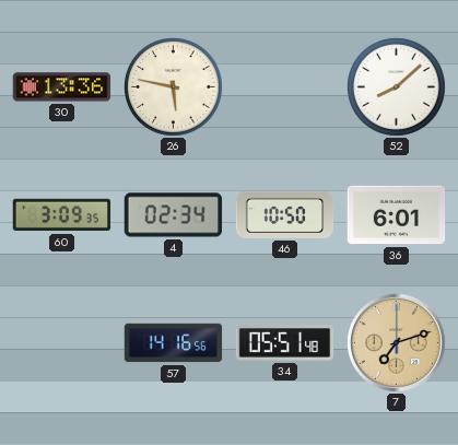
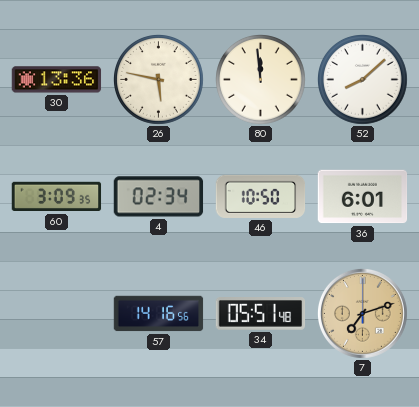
80: none -> 11:59 (261, 80)
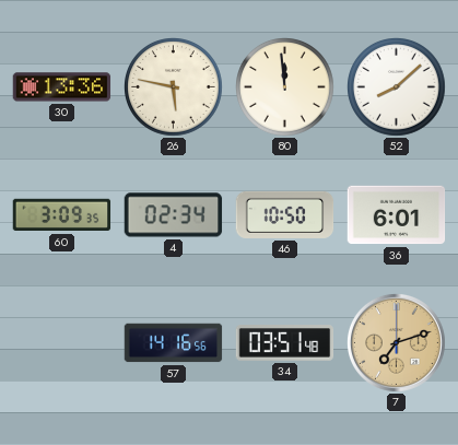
34: 05:51 -> 03:51 (285, 343)
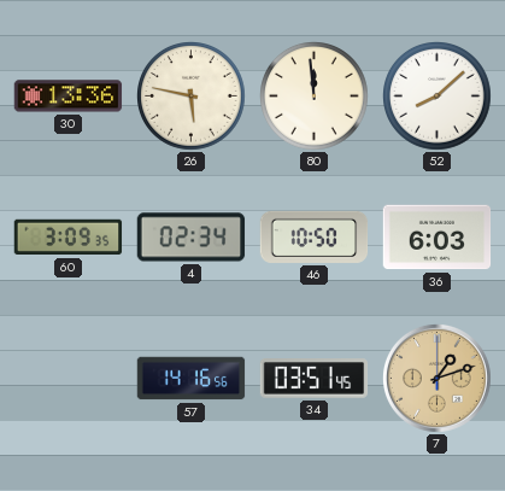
36: 6:01 -> 6:03 (438, 238)
34: 03:51:48 -> 03:51:45 (315, 379)
7: 7:12 -> 1:12 (438, 379)
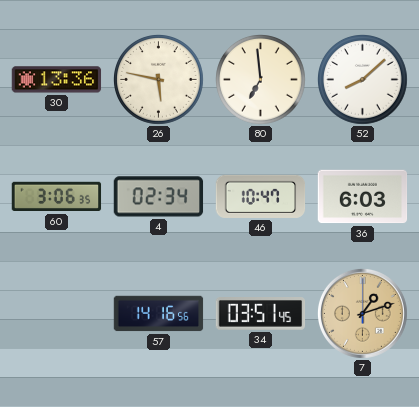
80: 11:59 -> 6:59 (261, 80)
60: 3:09 -> 3:06 (57, 197)
46: 10:50 -> 10:47 (261, 196)
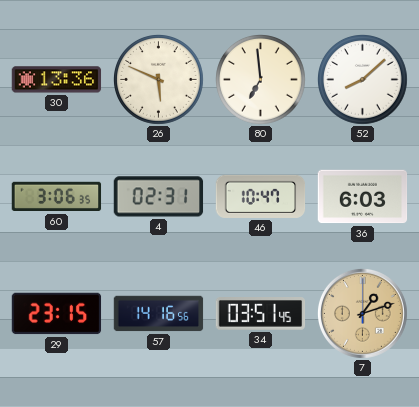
26: 5:47 -> 5:49 (159, 80)
4: 02:34 -> 02:31 (159, 197)
29: none -> 23:15 (57, 314)
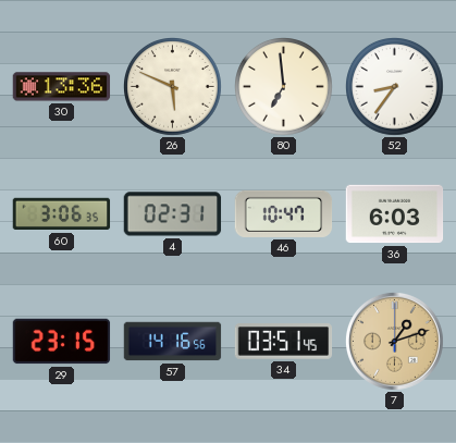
52: 8:08 -> 8:36 (395, 87)
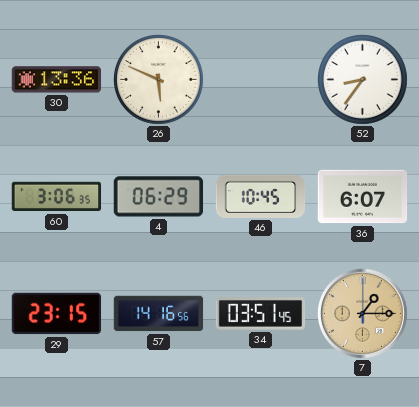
80: 6:59 -> none (284, 87)
4: 02:31 -> 06:29 (159, 197)
46: 10:47 -> 10:45 (261, 196)
36: 6:03 -> 6:07 (363, 197)
7: 1:12 -> 1:15 (363, 314)
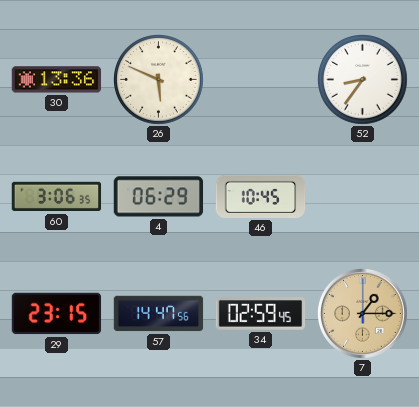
36: 6:07 -> none (363, 197)
57: 14:16 -> 14:47 (159, 314)
34: 03:51 -> 02:59 (261, 314)
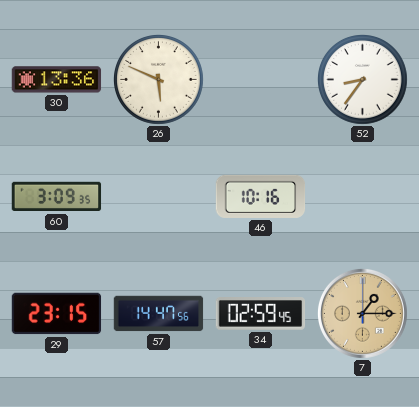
60: 3:06 -> 3:09 (57, 197)
4: 06:29 -> none (159, 197)
46: 10:45 -> 10:16 (261, 196)
